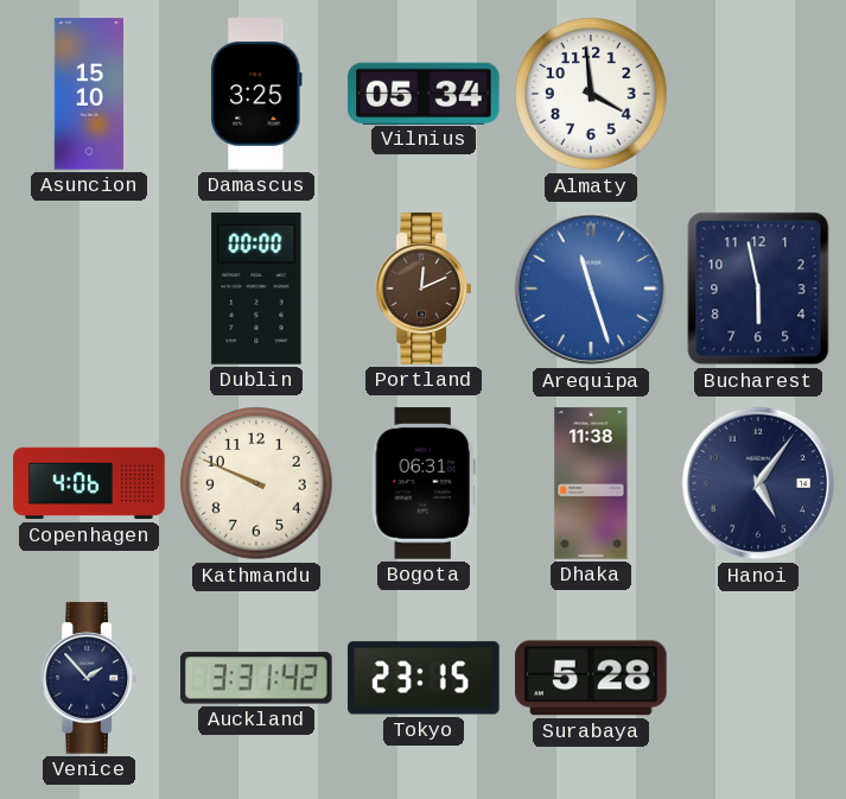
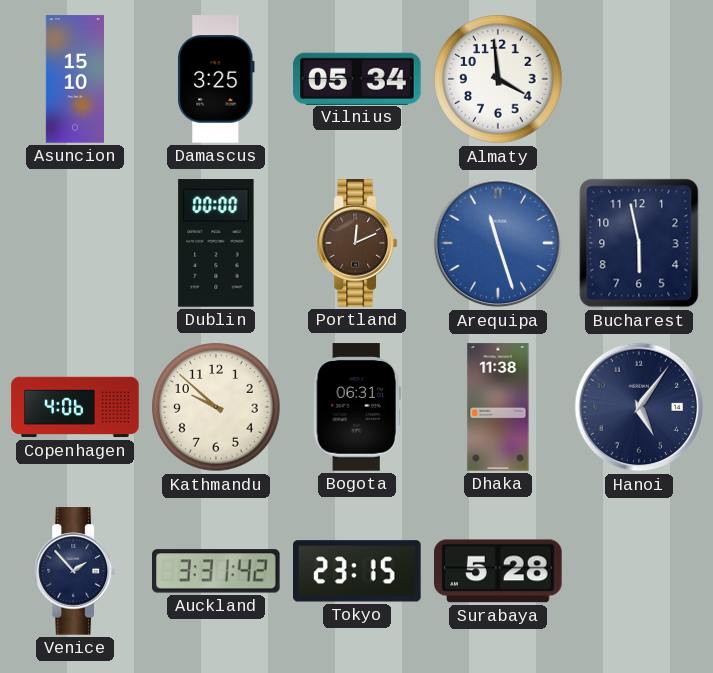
Kathmandu: 9:49 -> 9:52 (216, 407)
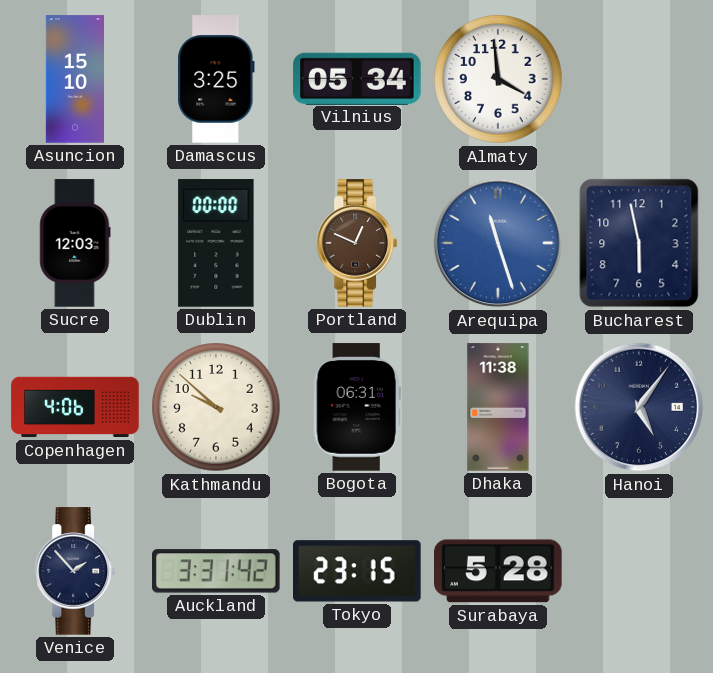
Sucre: none -> 12:03 (75, 243)
Portland: 12:11 -> 12:49 (356, 243)
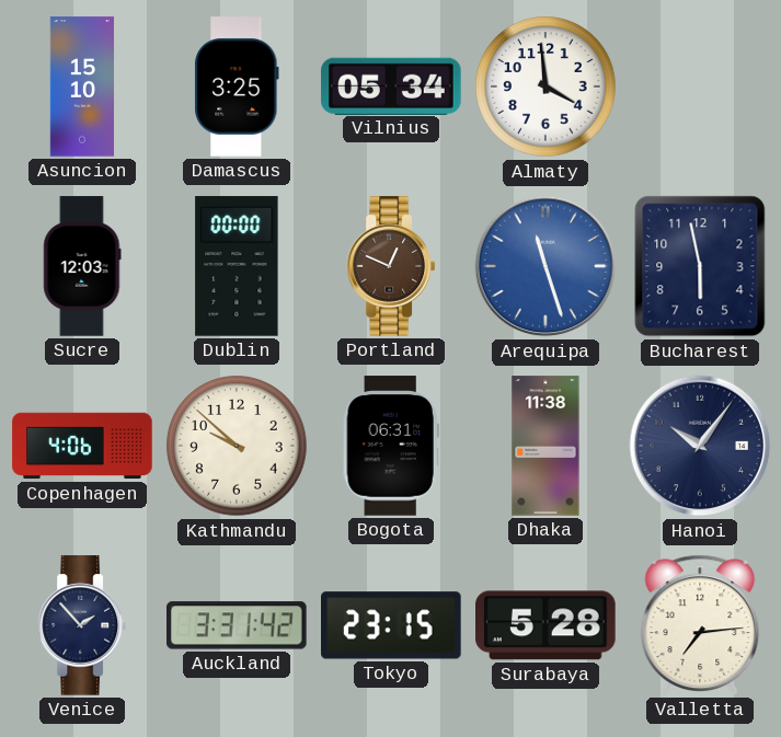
Hanoi: 5:06 -> 10:06 (700, 446)
Valletta: none -> 7:14 (700, 625)
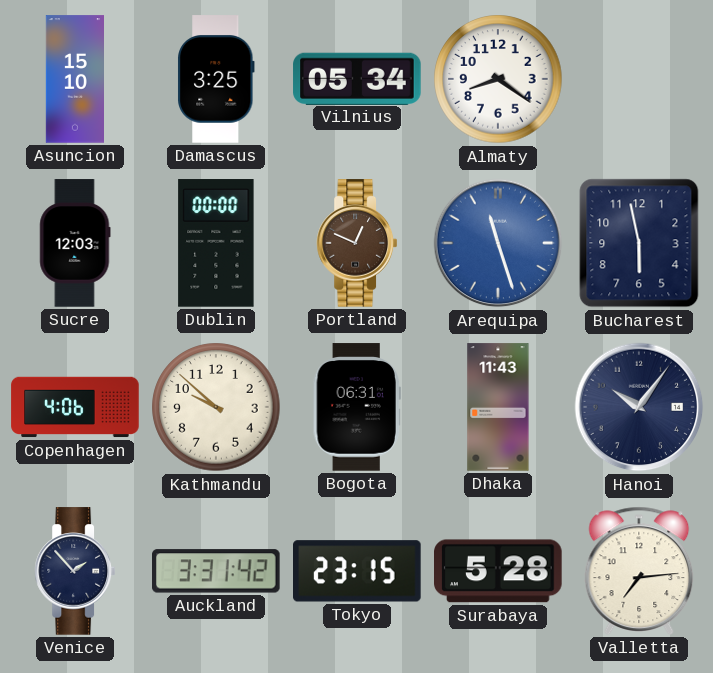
Almaty: 3:59 -> 8:21 (498, 79)
Dhaka: 11:38 -> 11:43 (498, 407)
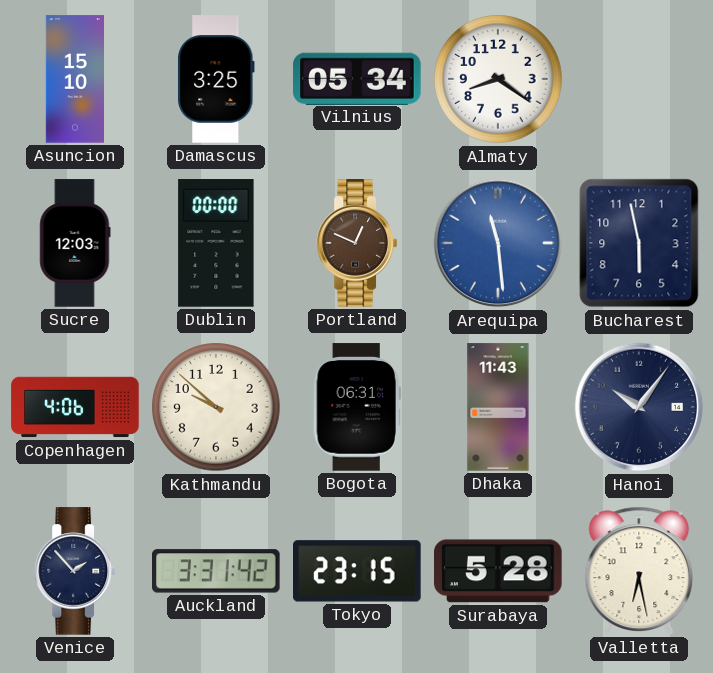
Arequipa: 11:27 -> 11:29 (498, 243)
Valletta: 7:14 -> 6:28 (639, 571)
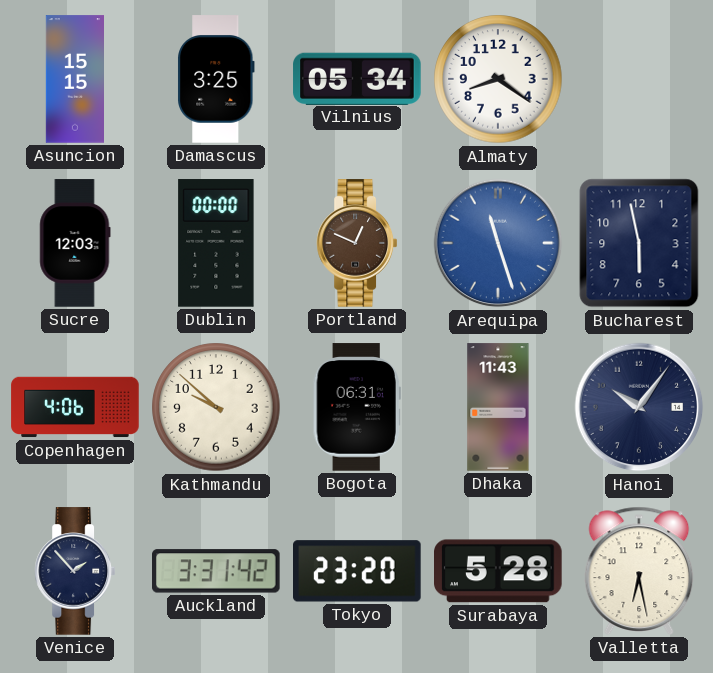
Asuncion: 15:10 -> 15:15 (74, 79)
Arequipa: 11:29 -> 11:27 (498, 243)
Tokyo: 23:15 -> 23:20 (358, 571)
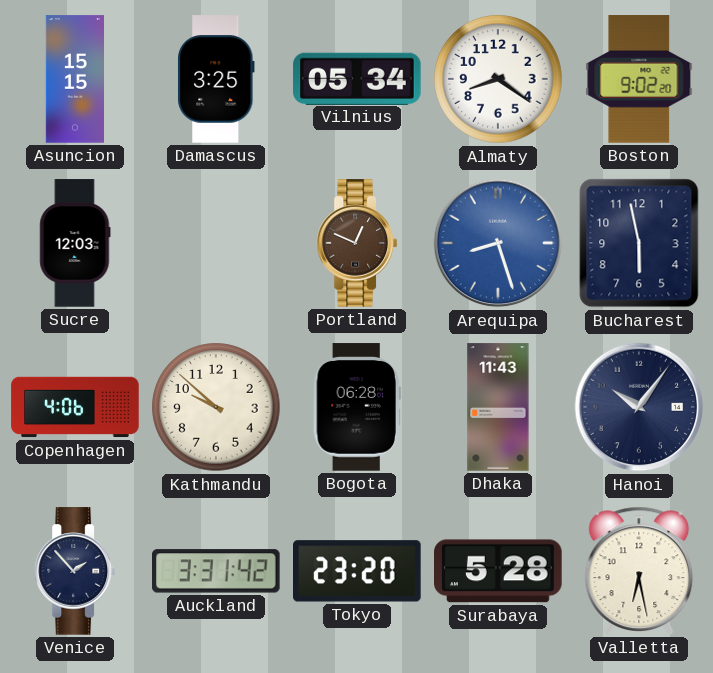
Boston: none -> 9:02 (639, 79)
Dublin: 00:00 -> none (216, 243)
Arequipa: 11:27 -> 8:27 (498, 243)
Bogota: 06:31 -> 06:28 (357, 407)
